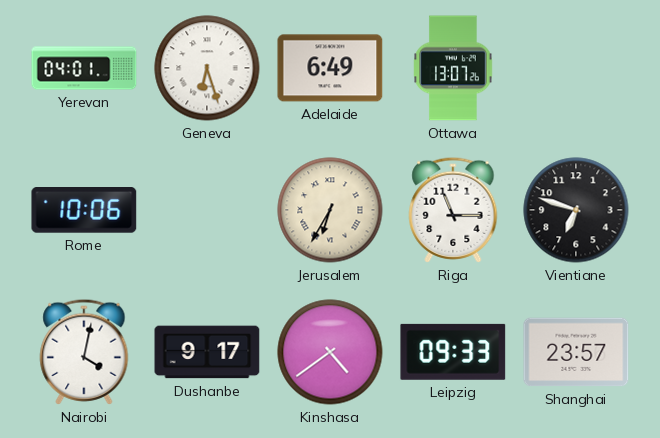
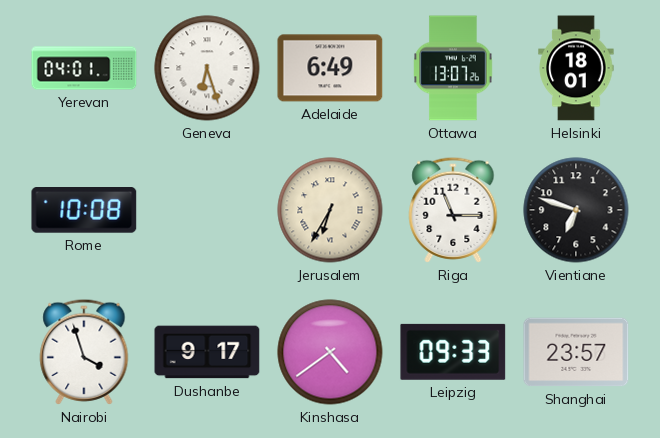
Helsinki: none -> 18:01 (576, 68)
Rome: 10:06 -> 10:08 (84, 211)
Nairobi: 4:02 -> 3:57 (84, 352)
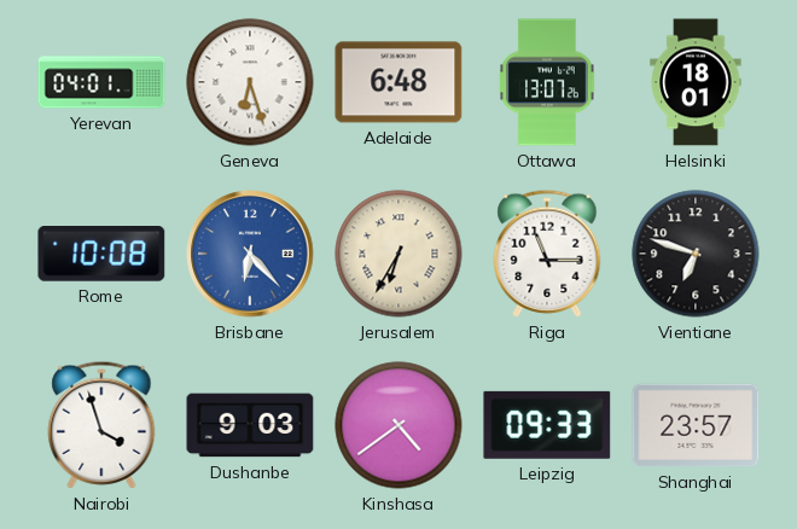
Adelaide: 6:49 -> 6:48 (398, 82)
Brisbane: none -> 6:23 (250, 254)
Dushanbe: 9:17 -> 9:03 (250, 425)
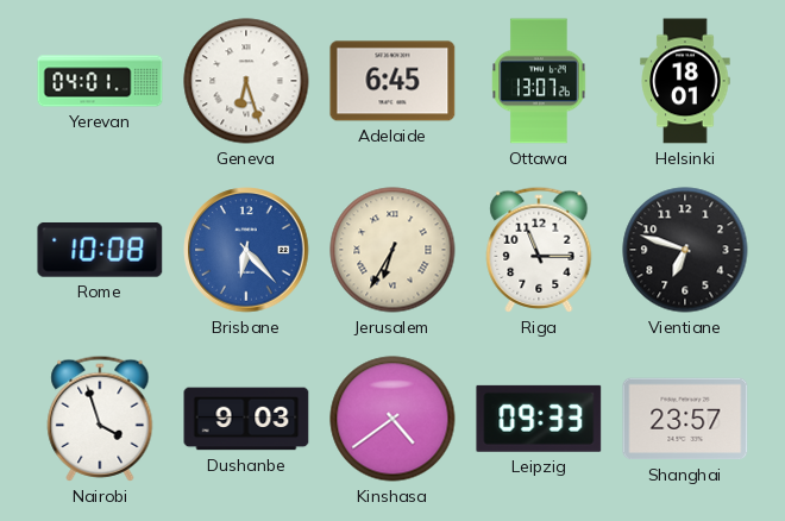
Adelaide: 6:48 -> 6:45 (392, 81)
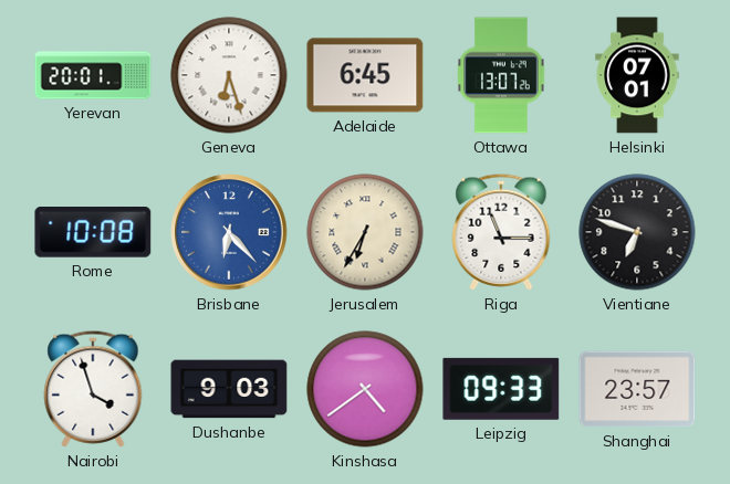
Yerevan: 04:01 -> 20:01 (93, 75)
Helsinki: 18:01 -> 07:01 (637, 75)
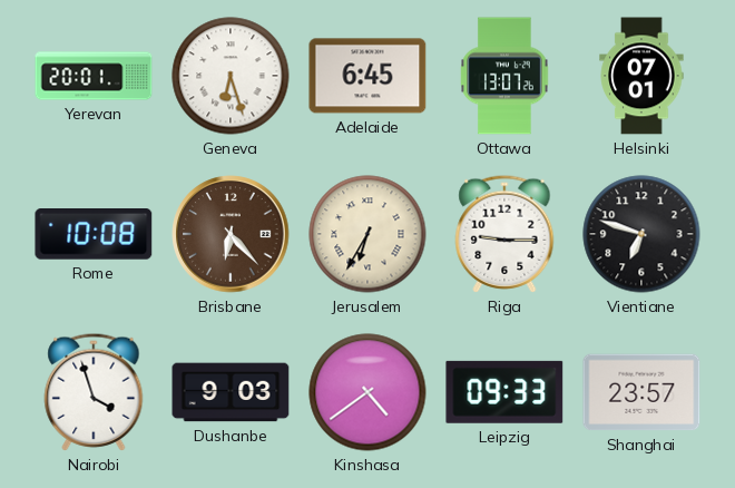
Brisbane dial: blue -> brown (231, 234)
Riga: 11:15 -> 9:15 (504, 234)
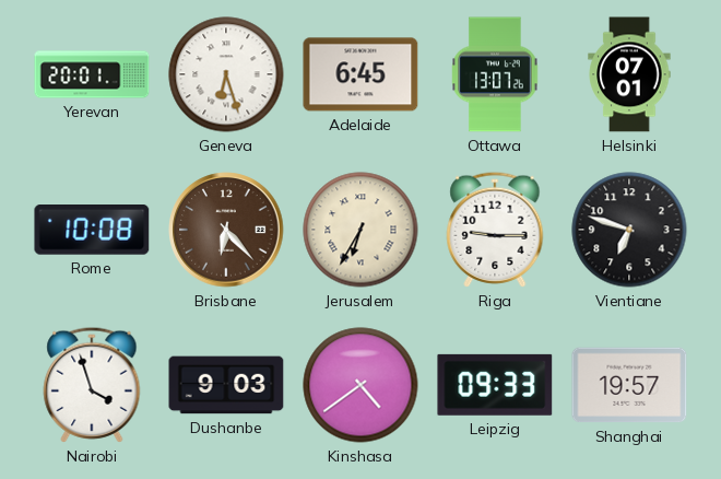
Shanghai: 23:57 -> 19:57 (629, 385)
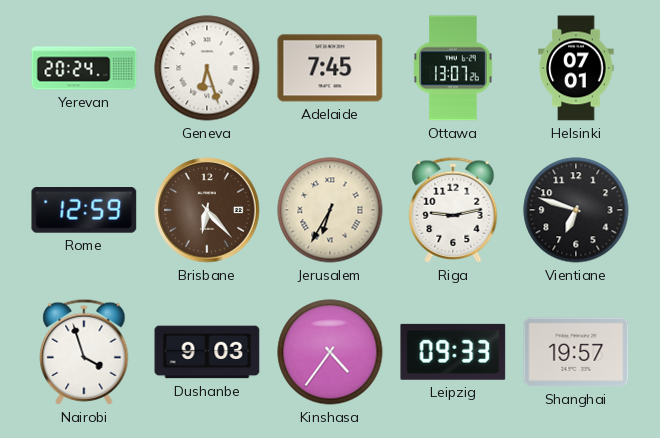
Yerevan: 20:01 -> 20:24 (84, 68)
Adelaide: 6:45 -> 7:45 (330, 68)
Rome: 10:08 -> 12:59 (84, 211)
Riga: 9:15 -> 9:13 (453, 210)
Kinshasa: 4:39 -> 4:36 (330, 352)
